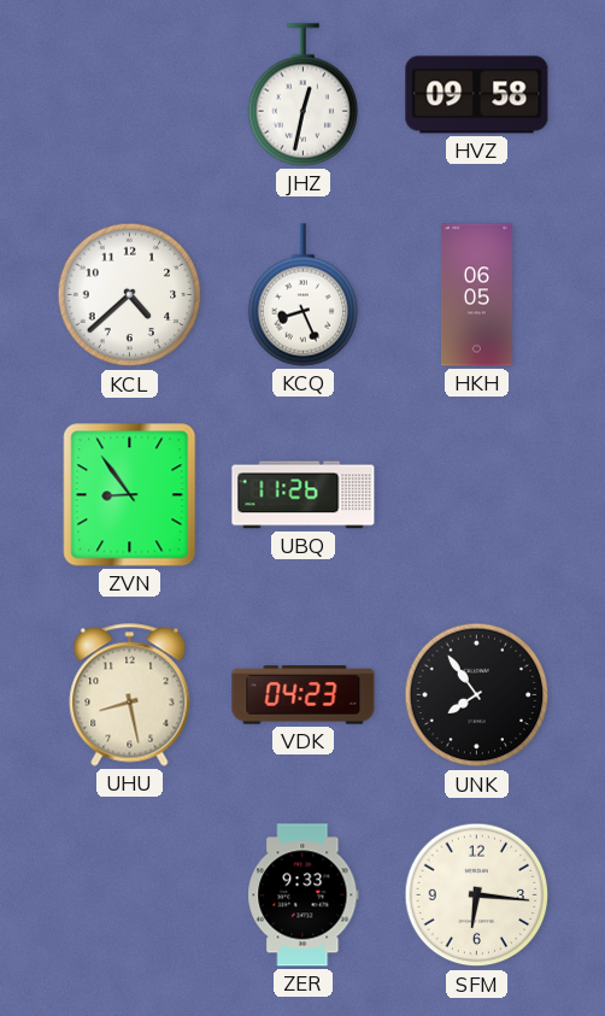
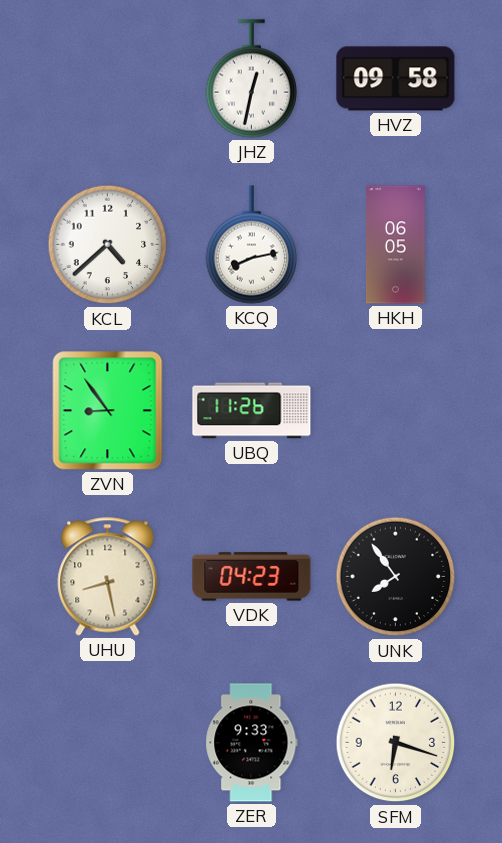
KCQ: 8:26 -> 8:13 (252, 245)
SFM: 6:16 -> 6:18 (396, 743)
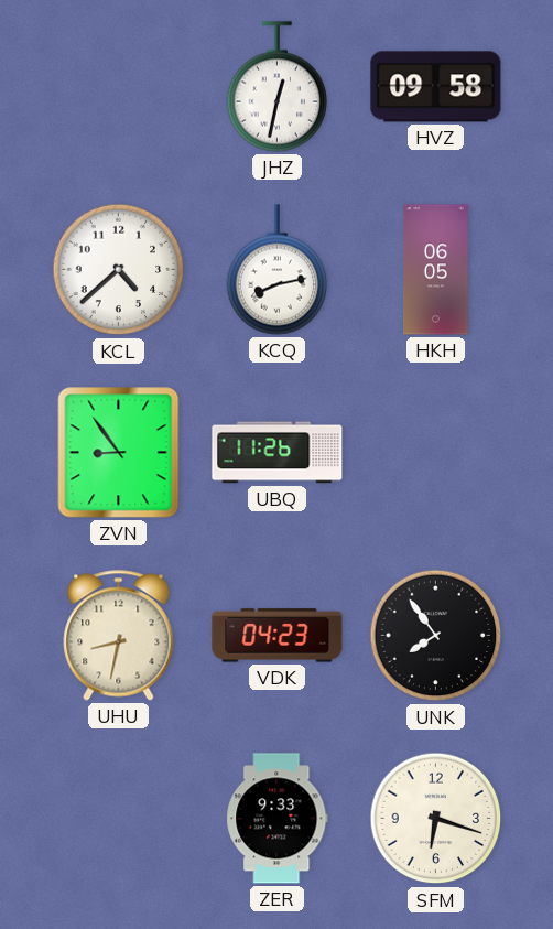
UHU: 8:28 -> 8:32 (119, 636)
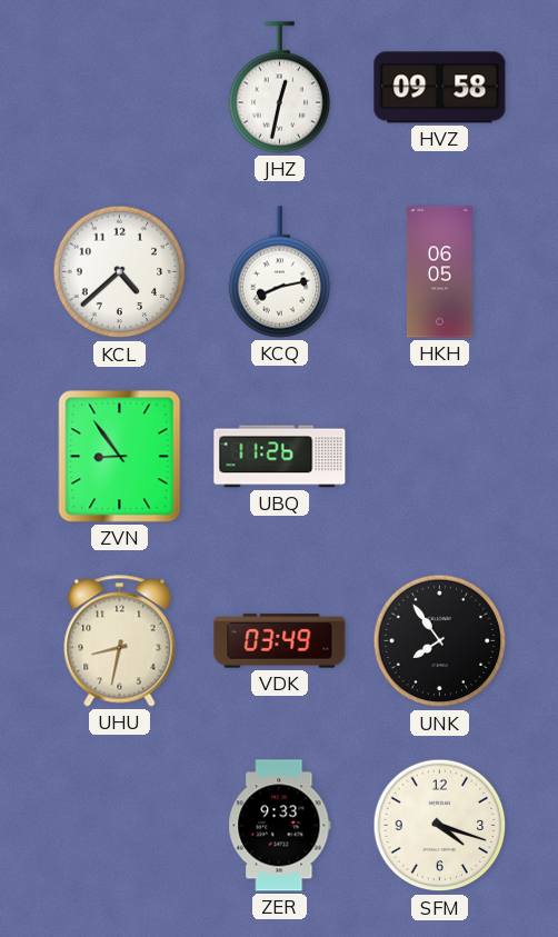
VDK: 04:23 -> 03:49 (280, 641)
SFM: 6:18 -> 4:18 (440, 826)
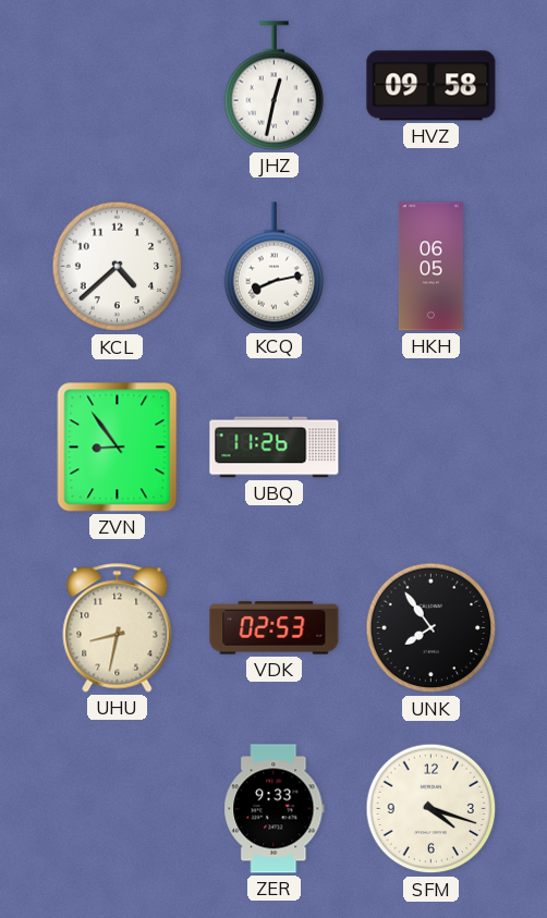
VDK: 03:49 -> 02:53 (275, 628)
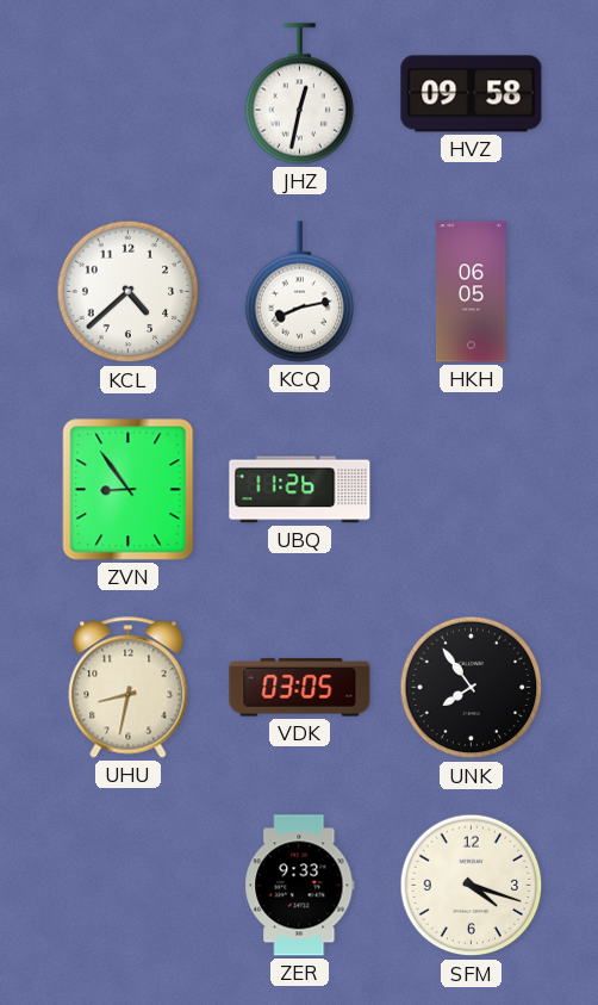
VDK: 02:53 -> 03:05 (300, 688)
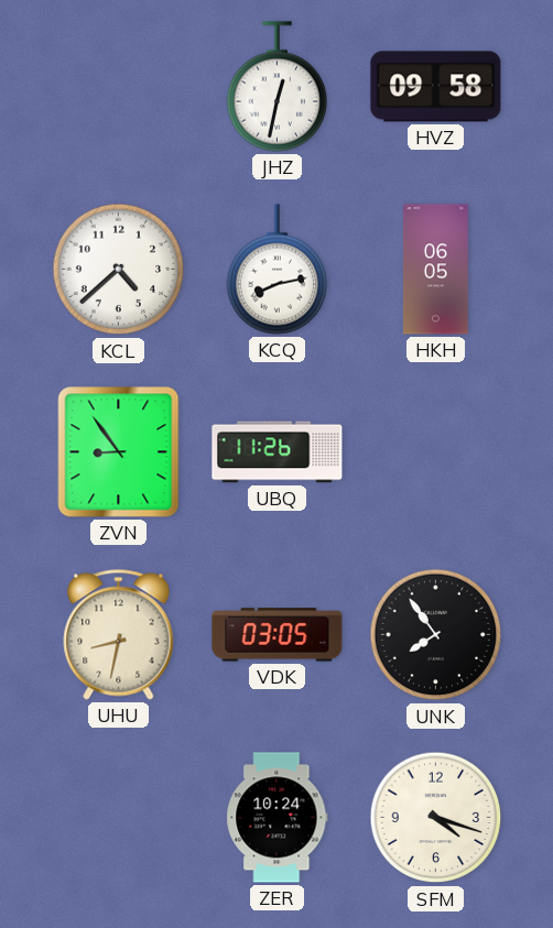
ZER: 9:33 -> 10:24 (278, 818)
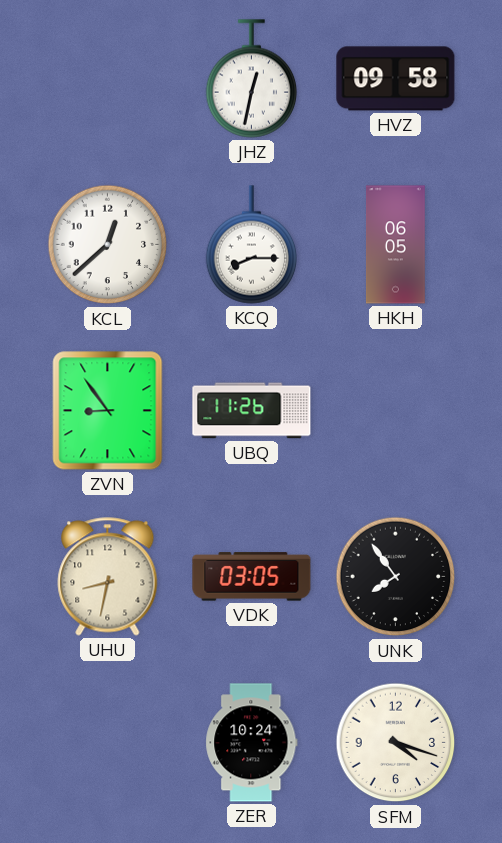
KCL: 4:38 -> 12:38 (108, 245)
KCQ: 8:13 -> 8:15 (252, 245)
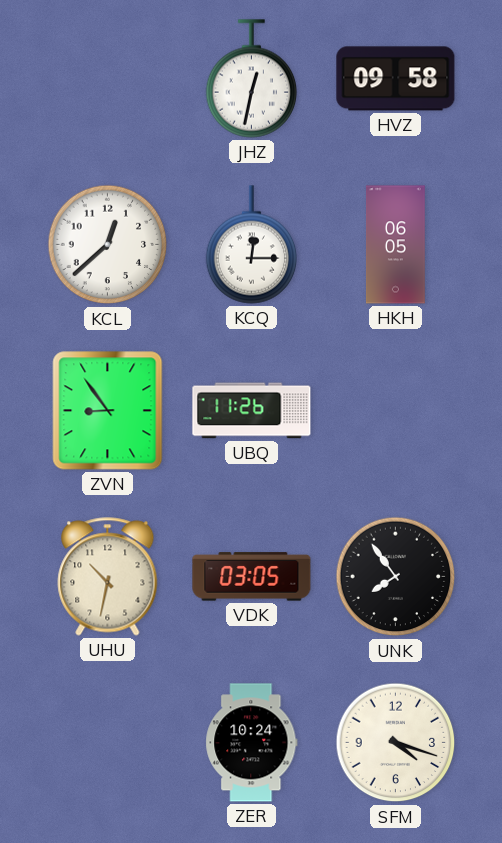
KCQ: 8:15 -> 12:15 (252, 245)
UHU: 8:32 -> 10:32 (108, 577)
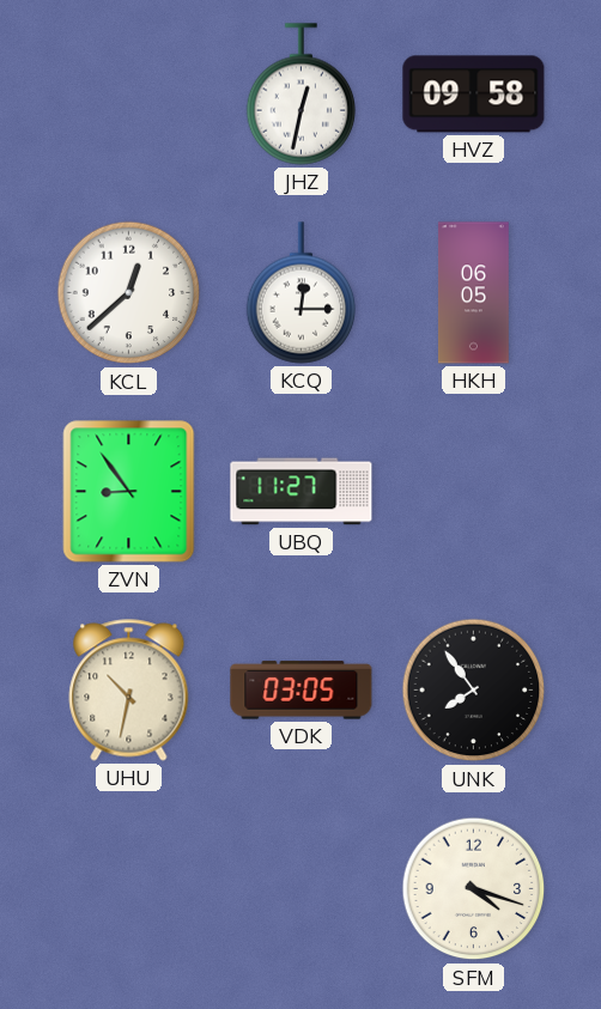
UBQ: 11:26 -> 11:27 (302, 492)
ZER: 10:24 -> none (252, 743)
